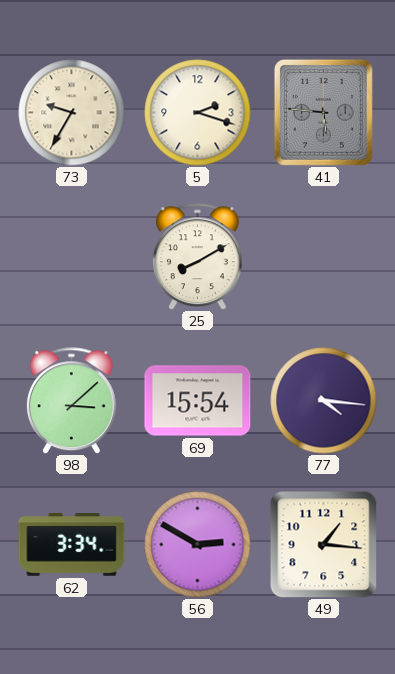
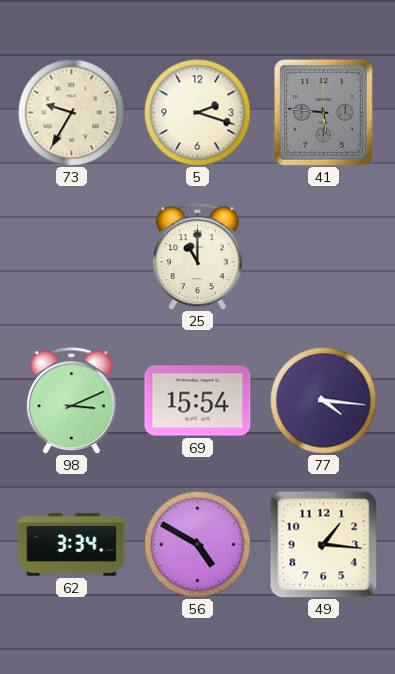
25: 8:10 -> 11:00 (197, 257)
98: 3:08 -> 3:11 (71, 401)
56: 2:50 -> 4:50 (198, 545)
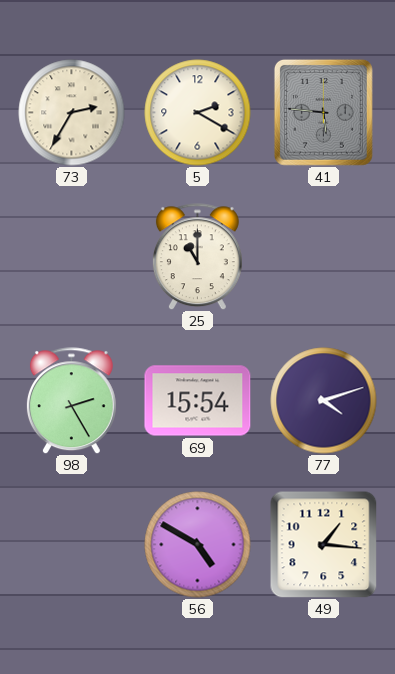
73: 9:35 -> 2:35 (72, 113)
5: 2:18 -> 2:20 (198, 113)
98: 3:11 -> 2:25 (71, 401)
77: 4:16 -> 4:12 (324, 401)
62: 3:34 -> none (72, 545)
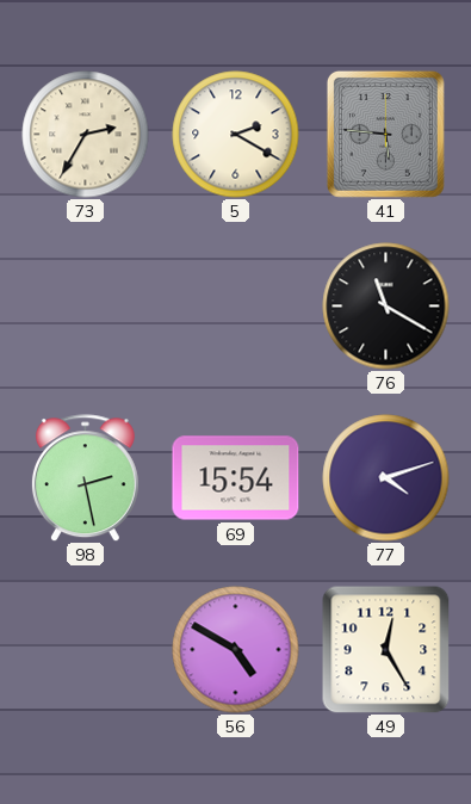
25: 11:00 -> none (197, 257)
76: none -> 11:20 (386, 307)
98: 2:25 -> 2:28 (85, 478)
49: 1:16 -> 12:25 (385, 649)
